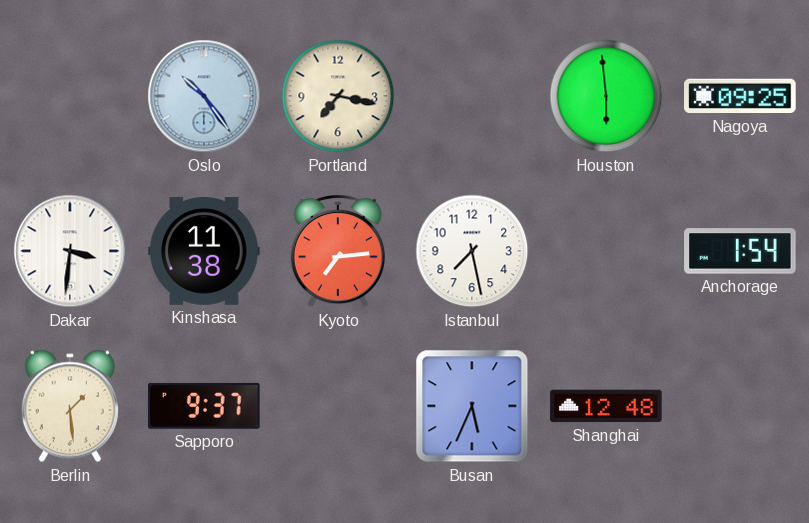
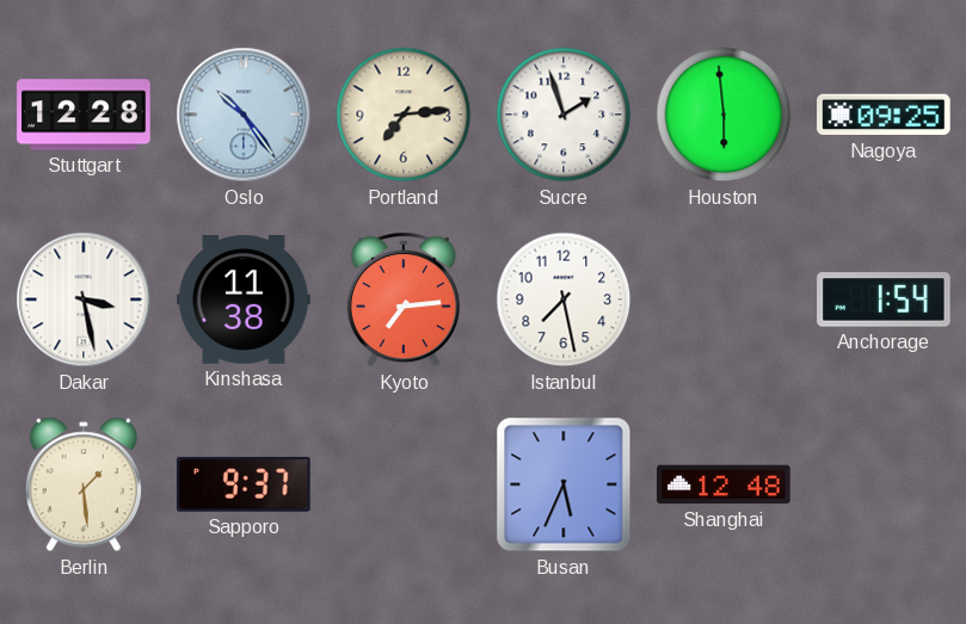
Stuttgart: none -> 12:28 (84, 115)
Portland: 7:17 -> 7:14 (404, 115)
Sucre: none -> 1:57 (564, 115)
Dakar: 3:31 -> 3:28 (84, 299)
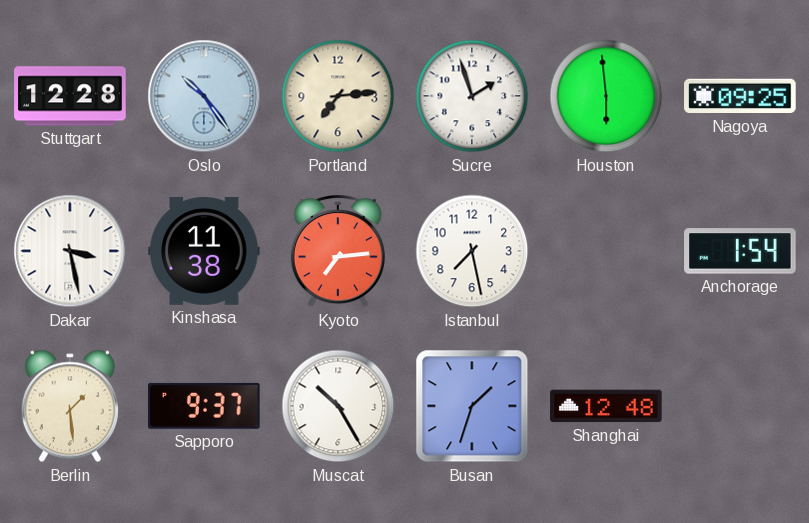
Muscat: none -> 10:25 (338, 406)
Busan: 5:34 -> 1:33 (472, 406)
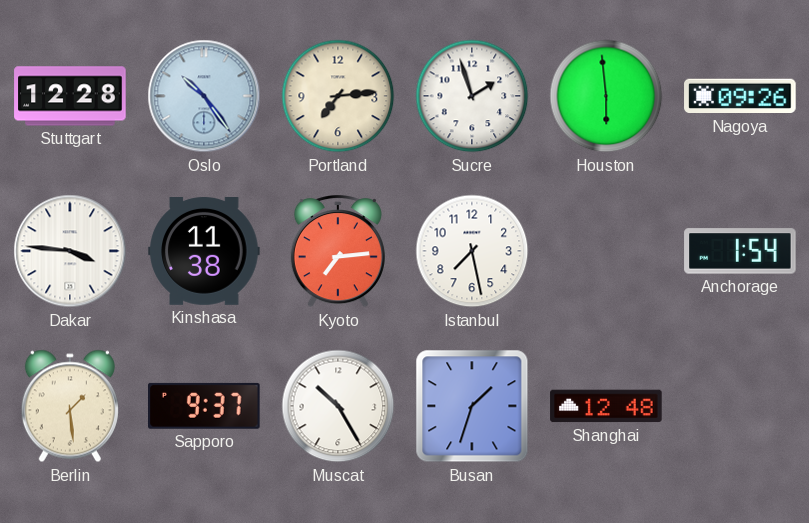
Nagoya: 09:25 -> 09:26 (740, 96)
Dakar: 3:28 -> 3:46 (70, 251)
